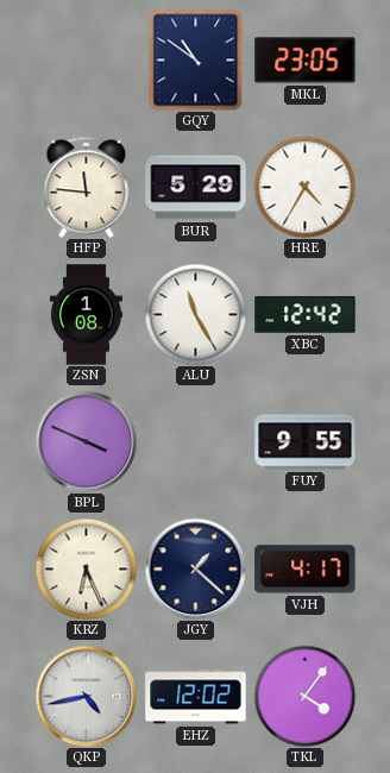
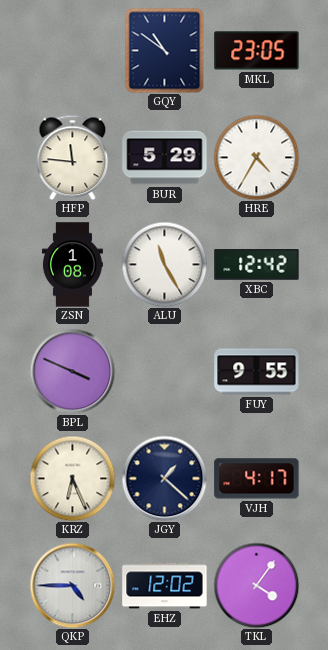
QKP: 4:43 -> 4:45 (72, 585)
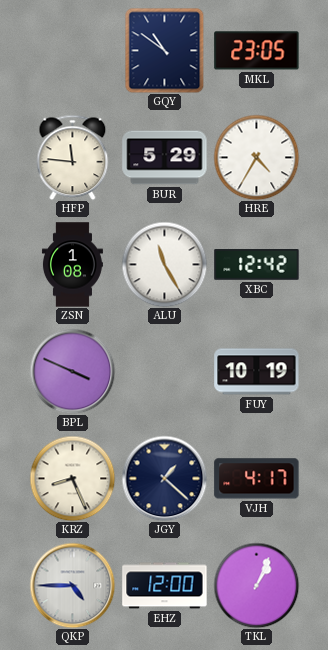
FUY: 9:55 -> 10:19 (257, 372)
KRZ: 6:26 -> 8:26 (72, 478)
EHZ: 12:02 -> 12:00 (165, 586)
TKL: 4:06 -> 1:04 (256, 585)
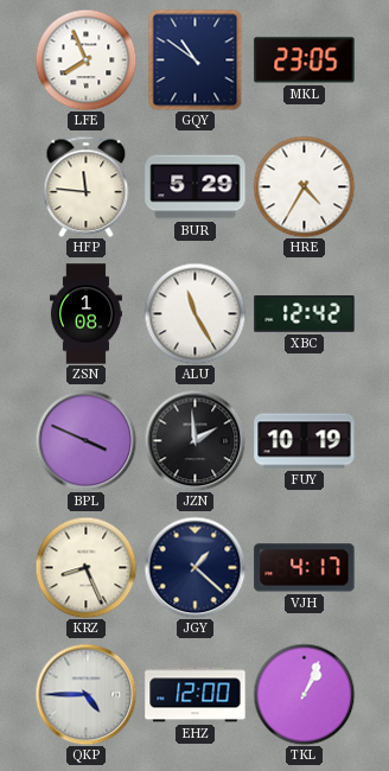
LFE: none -> 7:56 (85, 59)
JZN: none -> 1:59 (194, 440)
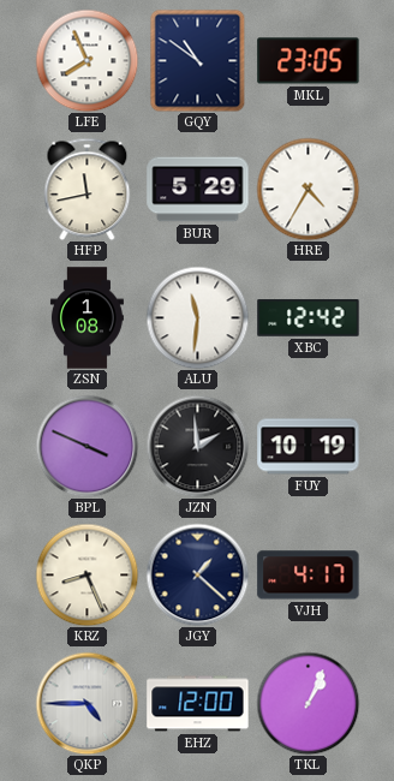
HFP: 11:46 -> 11:43 (88, 189)
ALU: 11:25 -> 11:31 (197, 317)
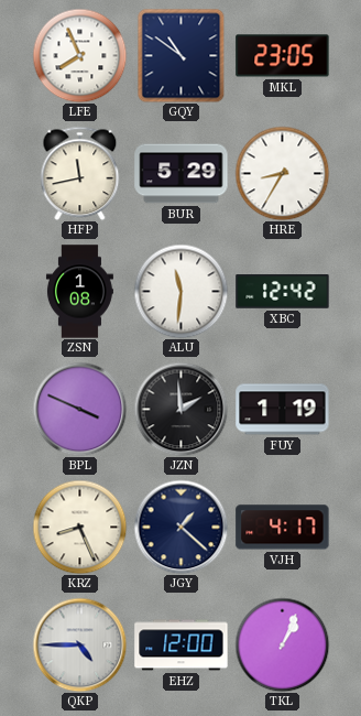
HRE: 4:35 -> 8:35 (282, 173)
FUY: 10:19 -> 1:19 (283, 410)
